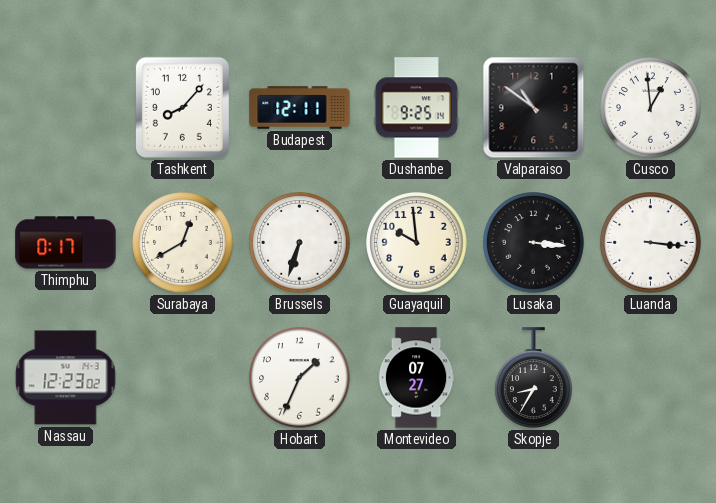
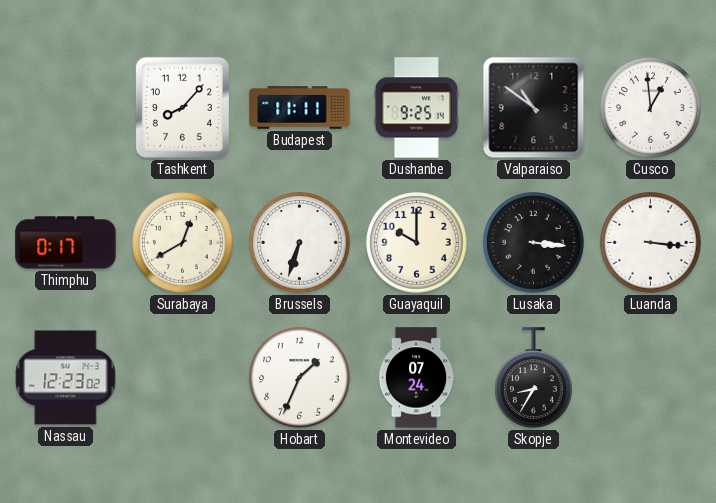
Budapest: 12:11 -> 11:11 (300, 108)
Guayaquil: 9:59 -> 10:00 (417, 243)
Montevideo: 07:27 -> 07:24 (416, 378)
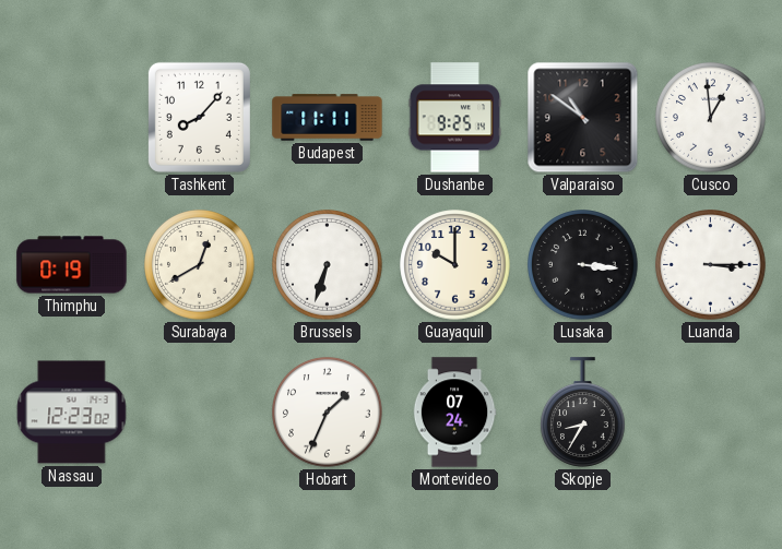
Thimphu: 0:17 -> 0:19 (72, 265)
Luanda: 3:16 -> 3:15 (711, 265)
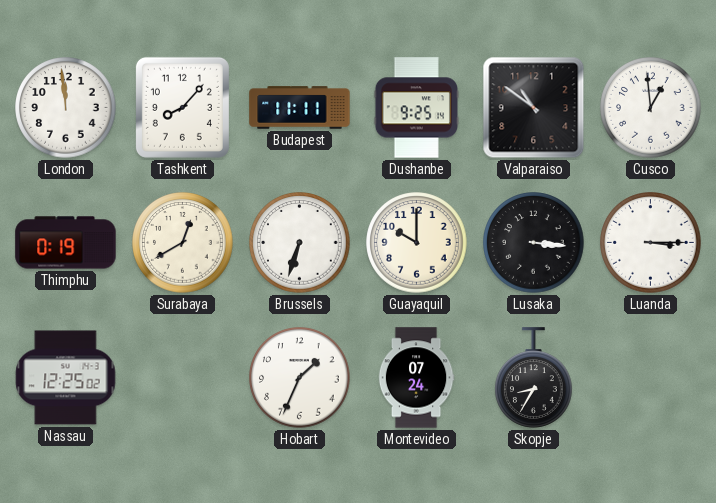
London: none -> 11:59 (66, 108)
Nassau: 12:23 -> 12:25 (66, 378)
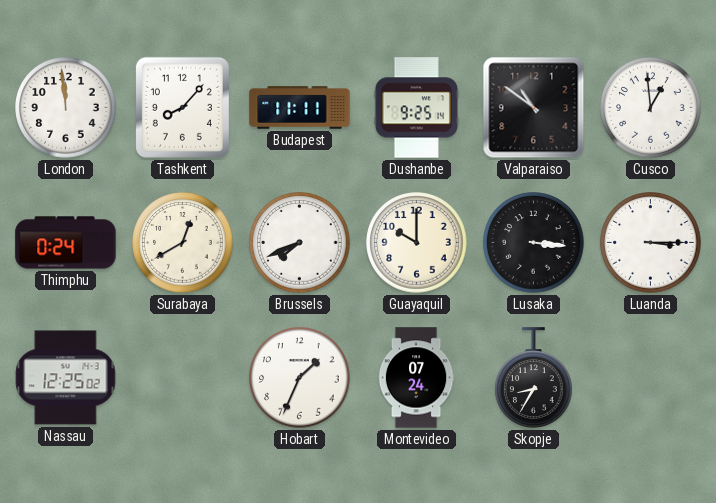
Thimphu: 0:19 -> 0:24 (66, 243)
Brussels: 6:33 -> 7:41 (300, 243)
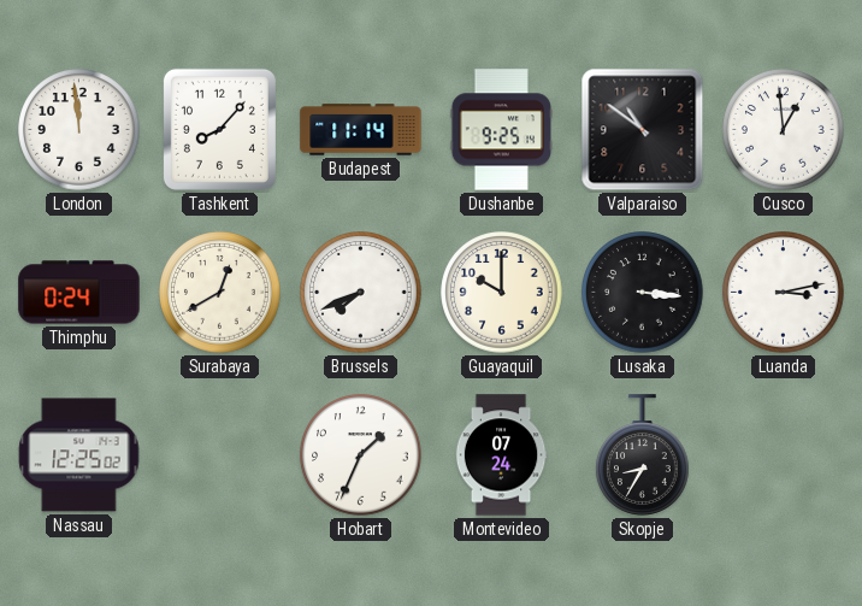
Budapest: 11:11 -> 11:14 (361, 130)
Luanda: 3:15 -> 3:13 (784, 293)
